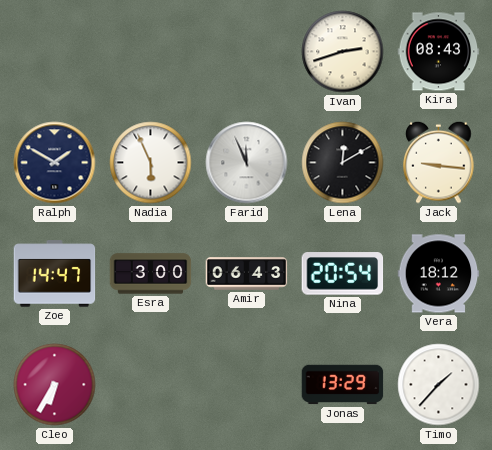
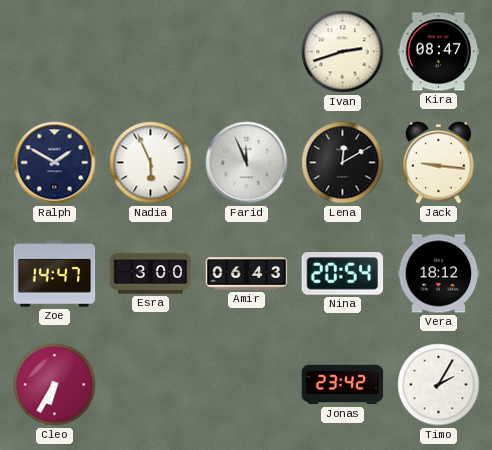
Kira: 08:43 -> 08:47 (439, 52)
Jonas: 13:29 -> 23:42 (343, 385)
Timo: 1:37 -> 2:05 (439, 385)
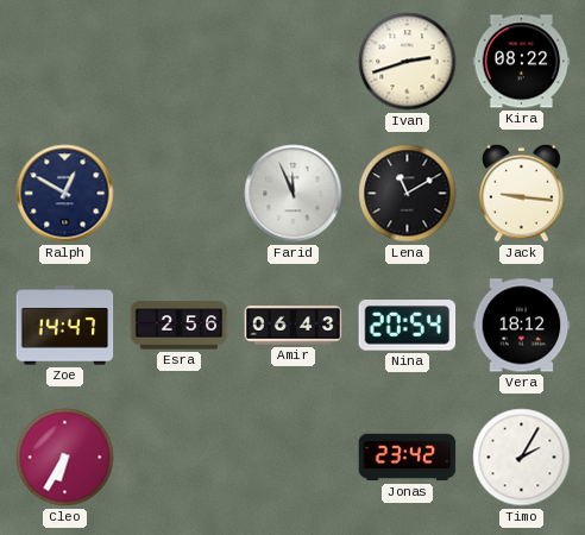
Kira: 08:47 -> 08:22 (522, 62)
Ralph: 1:50 -> 12:50 (65, 194)
Nadia: 5:56 -> none (151, 163)
Lena: 12:10 -> 11:10 (408, 194)
Esra: 3:00 -> 2:56 (180, 326)
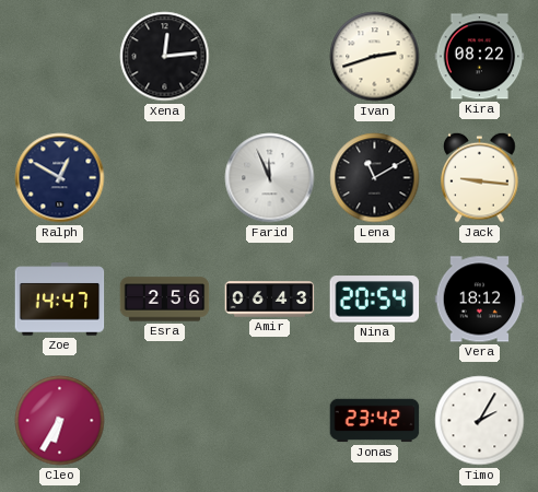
Xena: none -> 12:14 (165, 57)
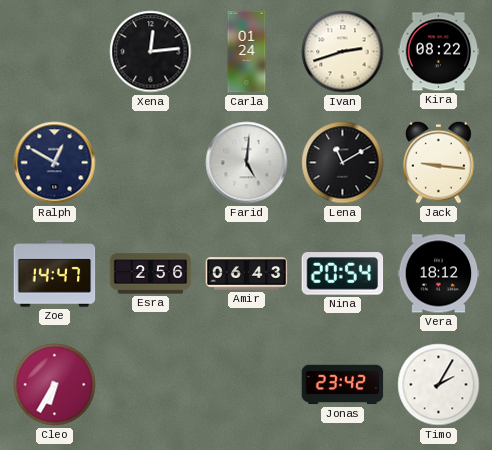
Carla: none -> 01:24 (247, 52)
Farid: 11:56 -> 5:01 (247, 163)
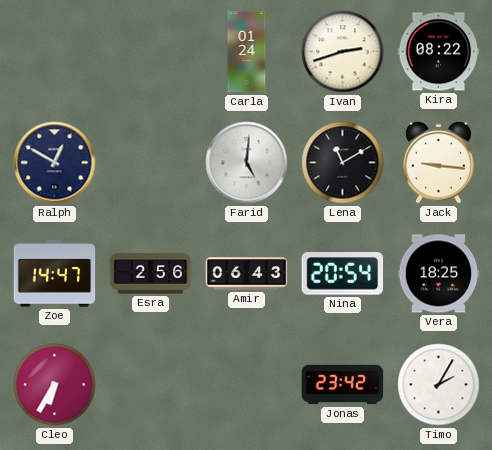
Xena: 12:14 -> none (151, 52)
Vera: 18:12 -> 18:25 (439, 274)
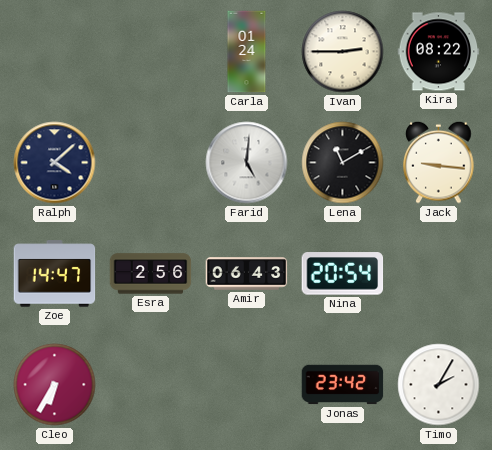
Ivan: 2:42 -> 2:45 (343, 52)
Ralph: 12:50 -> 4:08 (55, 163)
Vera: 18:25 -> none (439, 274)
